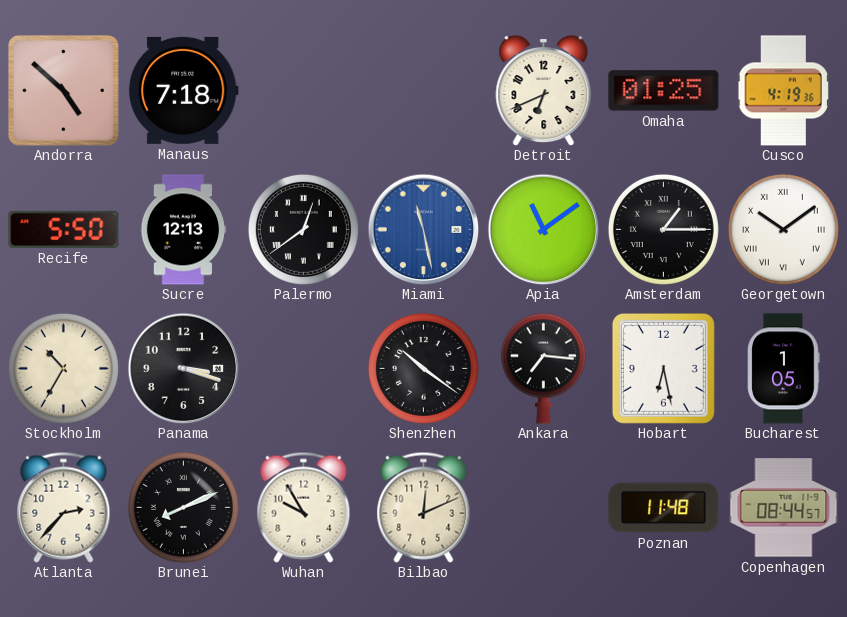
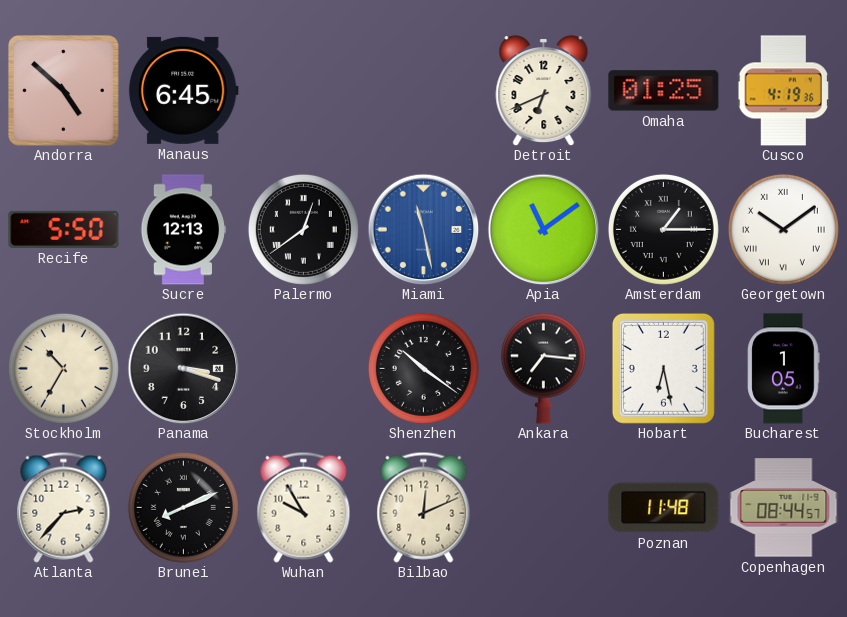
Manaus: 7:18 -> 6:45 (183, 90)
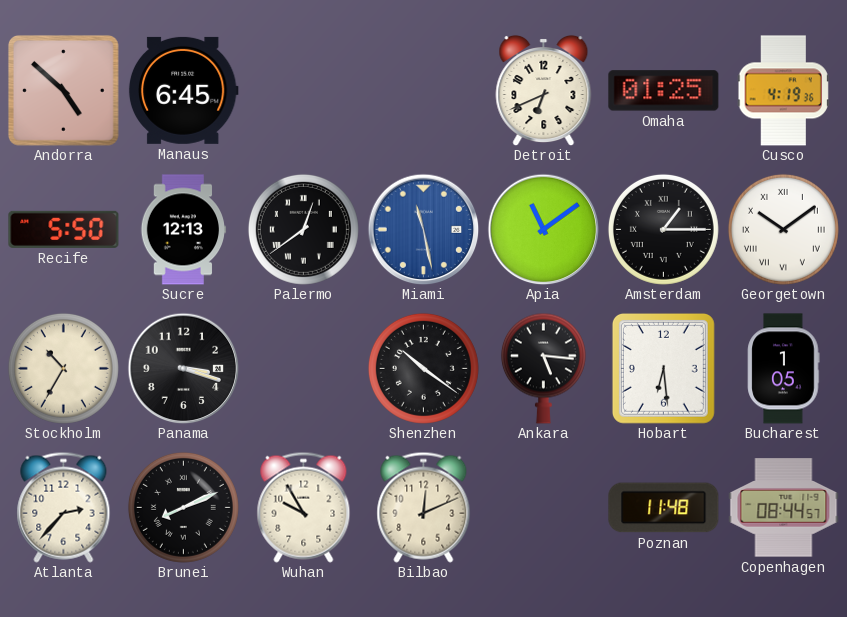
Ankara: 7:16 -> 5:16 (543, 368)
Hobart: 6:28 -> 6:29 (663, 368)
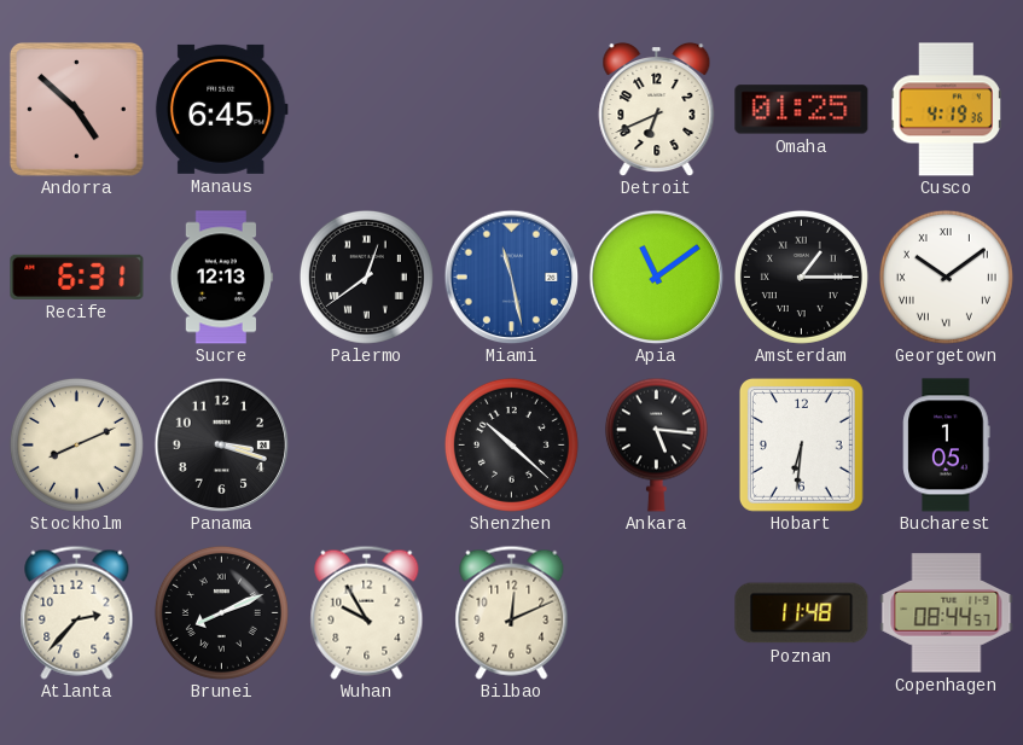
Recife: 5:50 -> 6:31 (77, 277)
Stockholm: 10:35 -> 8:11 (76, 444)
Shenzhen: 10:21 -> 10:22 (511, 444)
Hobart: 6:29 -> 6:31 (801, 444)
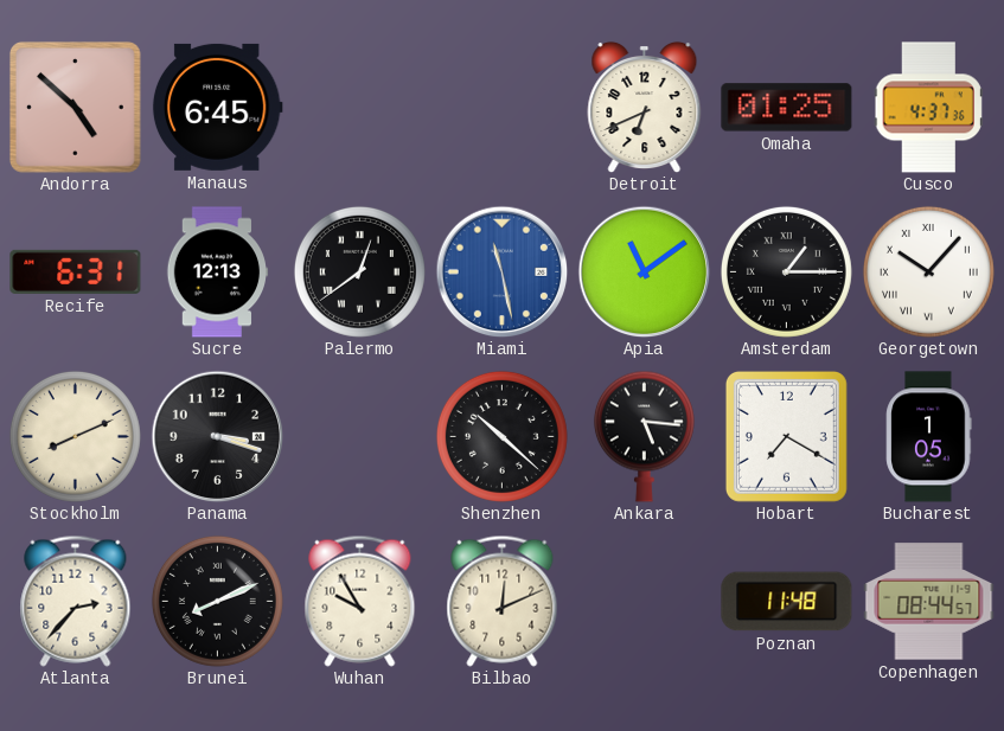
Cusco: 4:19 -> 4:37 (928, 108)
Georgetown: 10:09 -> 10:07 (928, 271)
Hobart: 6:31 -> 7:20 (786, 436)
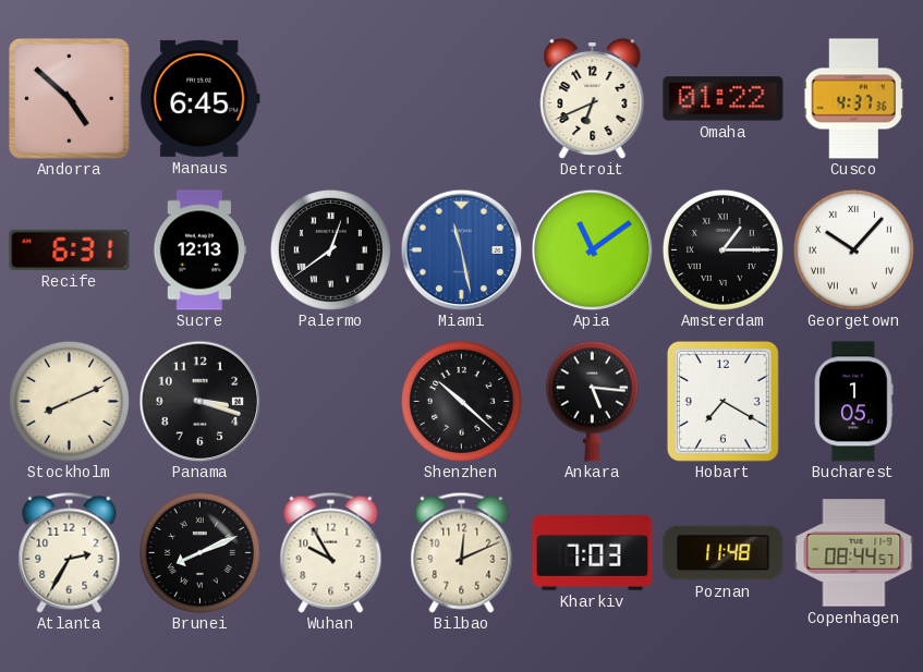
Omaha: 01:25 -> 01:22 (724, 99)
Atlanta: 2:37 -> 2:35 (70, 552)
Kharkiv: none -> 7:03 (593, 553)
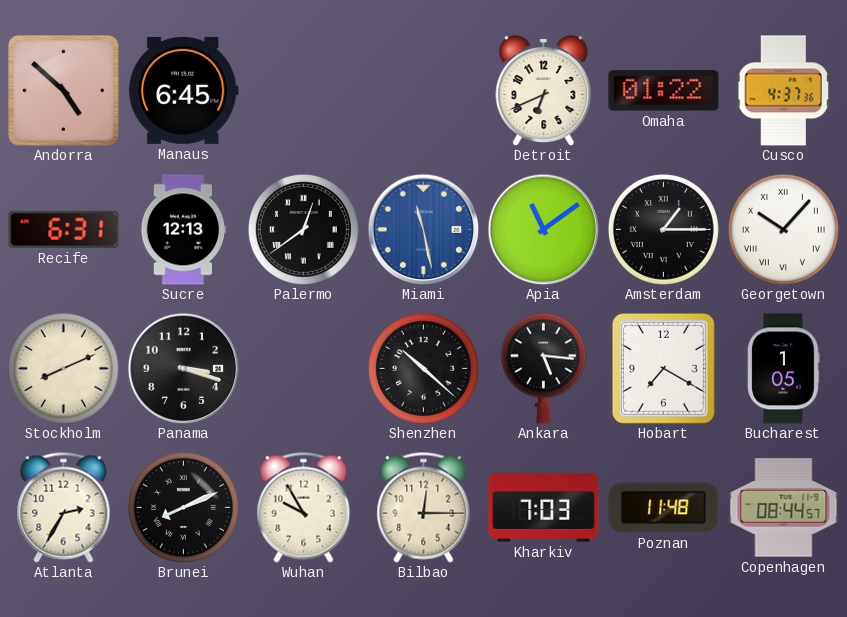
Bilbao: 12:11 -> 12:15 (424, 507)
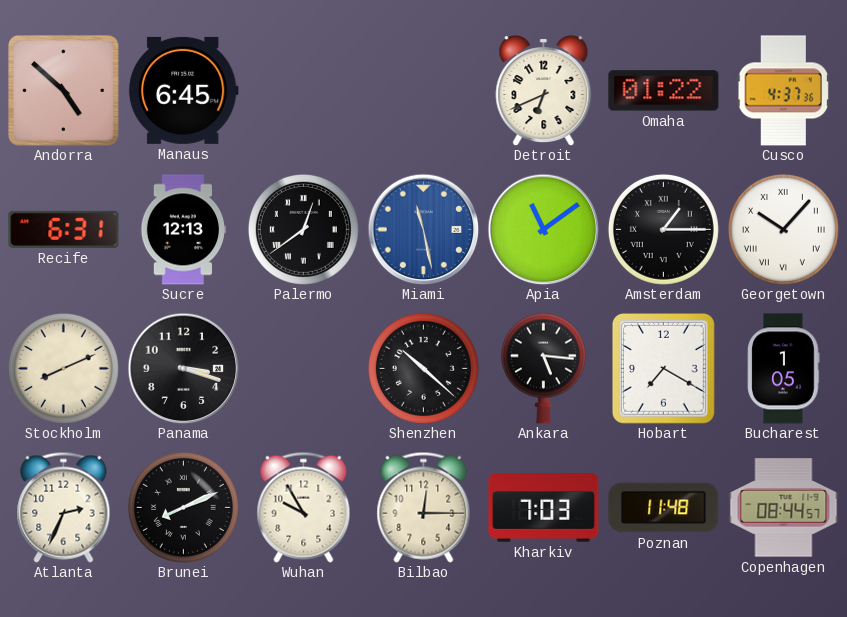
Atlanta: 2:35 -> 2:34 (64, 507)
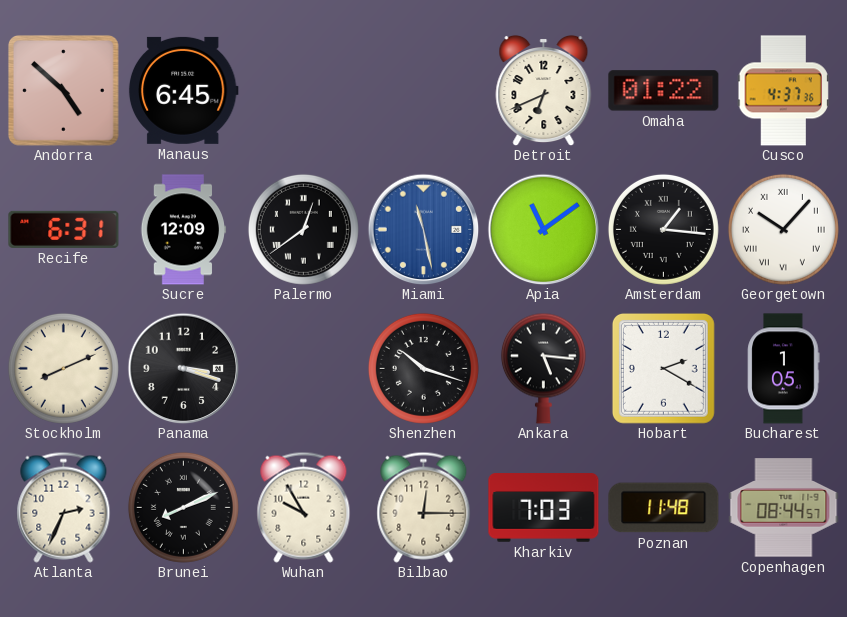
Sucre: 12:13 -> 12:09 (183, 230)
Amsterdam: 1:15 -> 1:16 (663, 229)
Shenzhen: 10:22 -> 10:18 (423, 368)
Hobart: 7:20 -> 2:20 (663, 368)
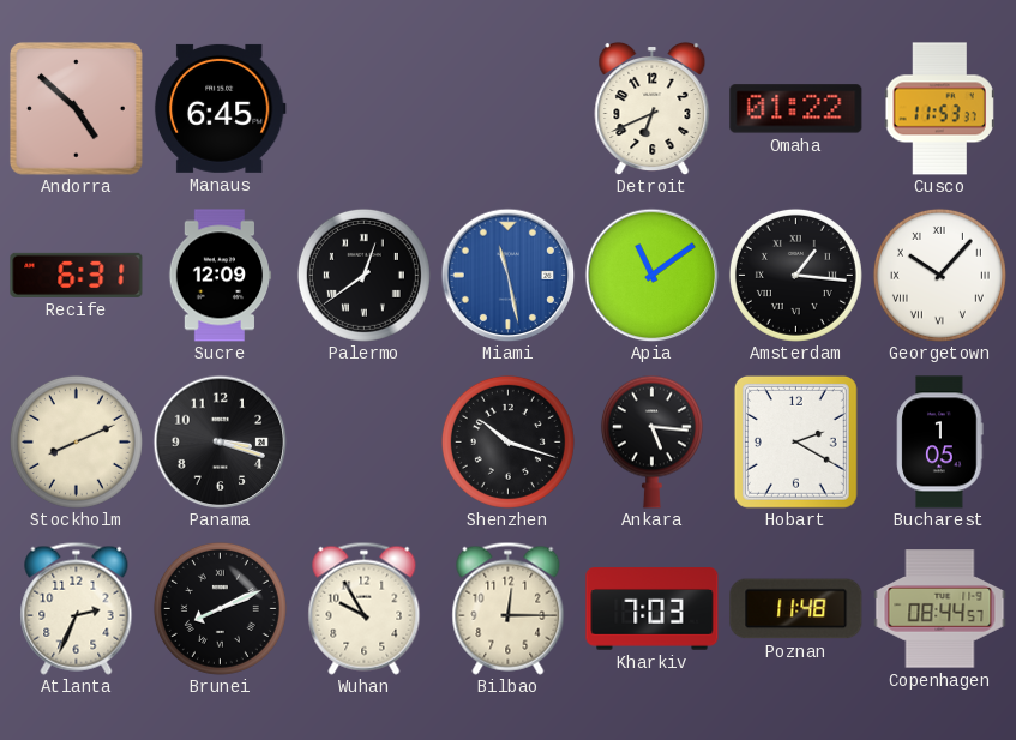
Cusco: 4:37 -> 11:53 (939, 109)
